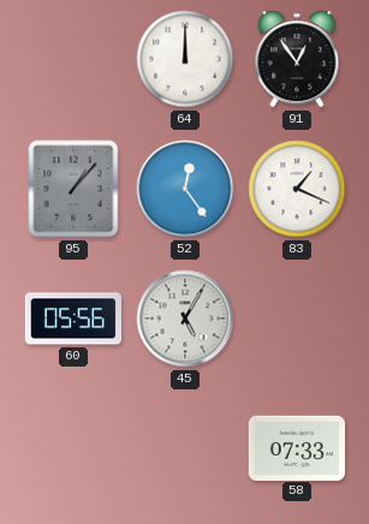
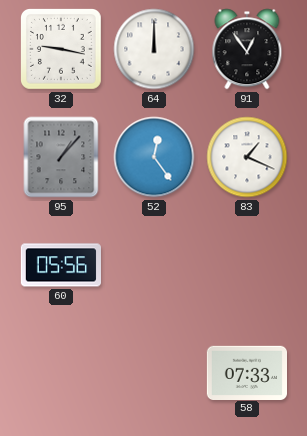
32: none -> 9:17 (62, 50)
45: 5:05 -> none (185, 318)
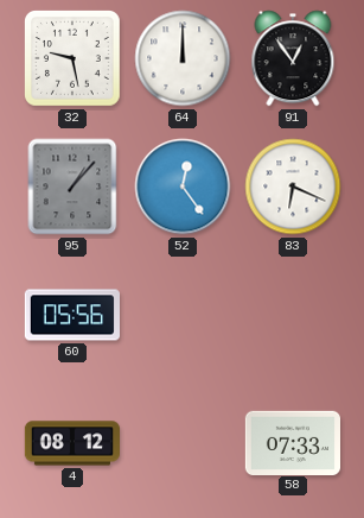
32: 9:17 -> 9:28 (74, 59)
83: 1:19 -> 6:19 (293, 187)
4: none -> 08:12 (71, 443)
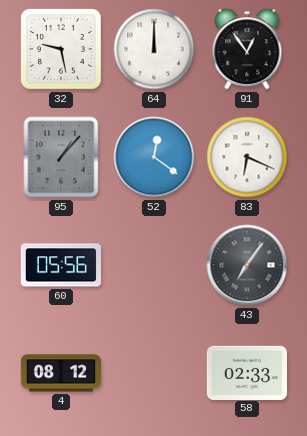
52: 12:24 -> 12:21 (154, 157)
43: none -> 7:06 (247, 265)
58: 07:33 -> 02:33 (246, 372)
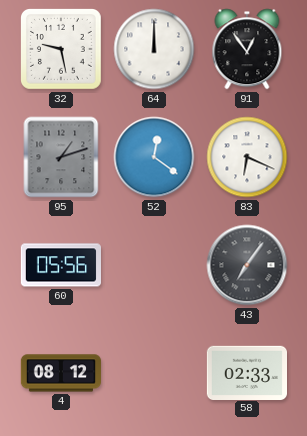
95: 1:07 -> 1:12 (61, 157)
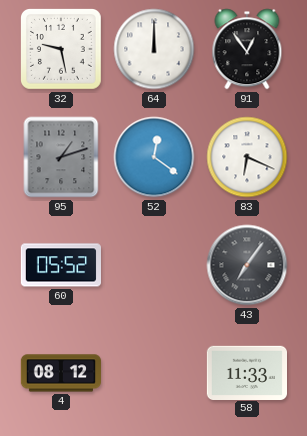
60: 05:56 -> 05:52 (60, 265)
58: 02:33 -> 11:33 (246, 372)
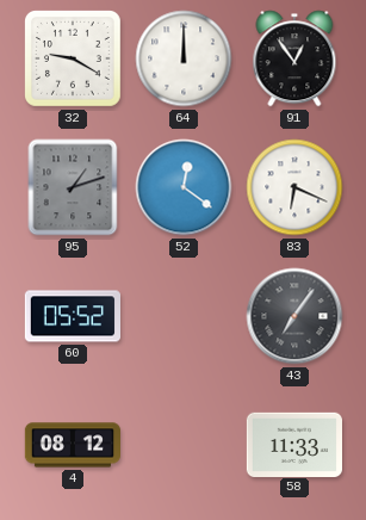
32: 9:28 -> 9:20 (74, 60)
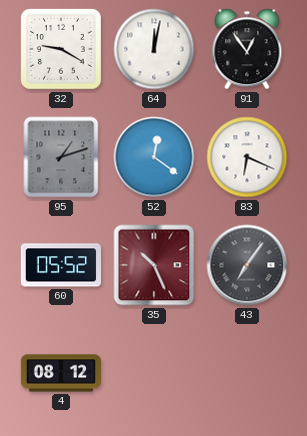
64: 12:00 -> 12:02 (154, 49)
35: none -> 10:26 (154, 265)
58: 11:33 -> none (293, 444)
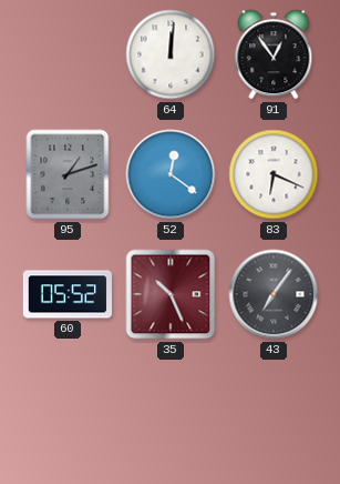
32: 9:20 -> none (62, 50)
64: 12:02 -> 12:01 (171, 54)
4: 08:12 -> none (60, 373)
